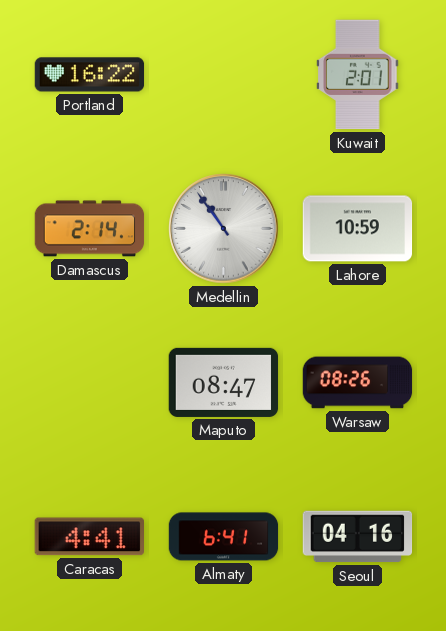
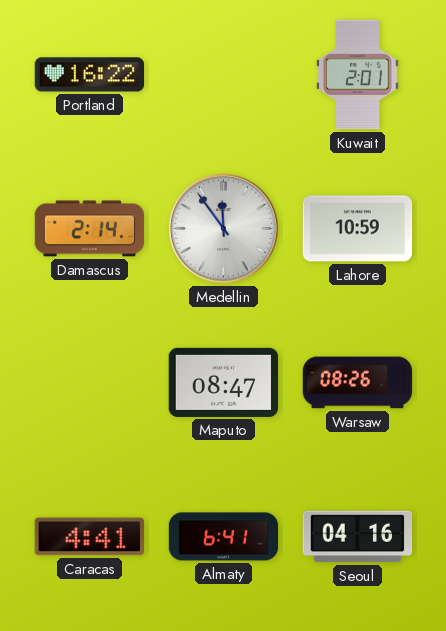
Medellin: 10:54 -> 11:54 (224, 229)
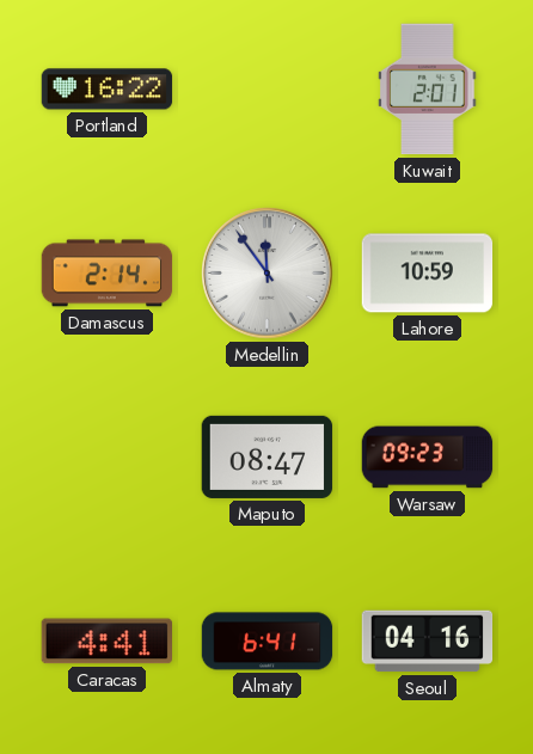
Warsaw: 08:26 -> 09:23 (428, 458)
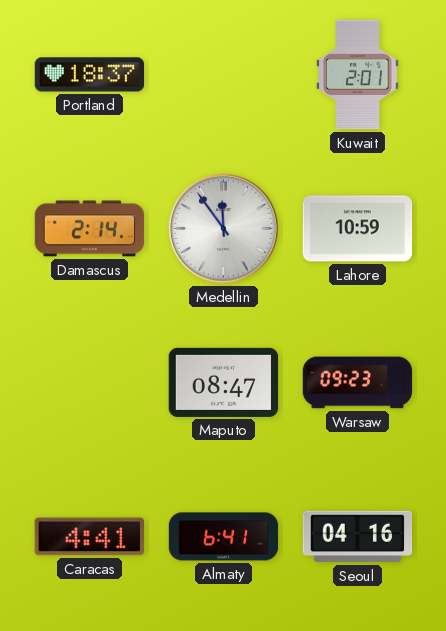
Portland: 16:22 -> 18:37 (90, 75)
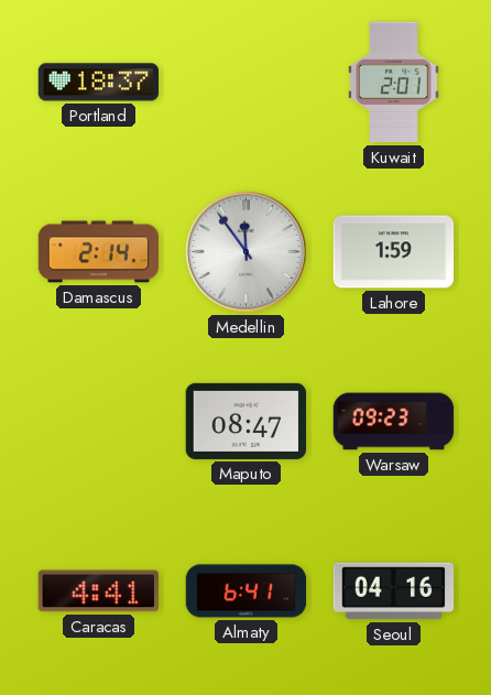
Lahore: 10:59 -> 1:59 (394, 252)
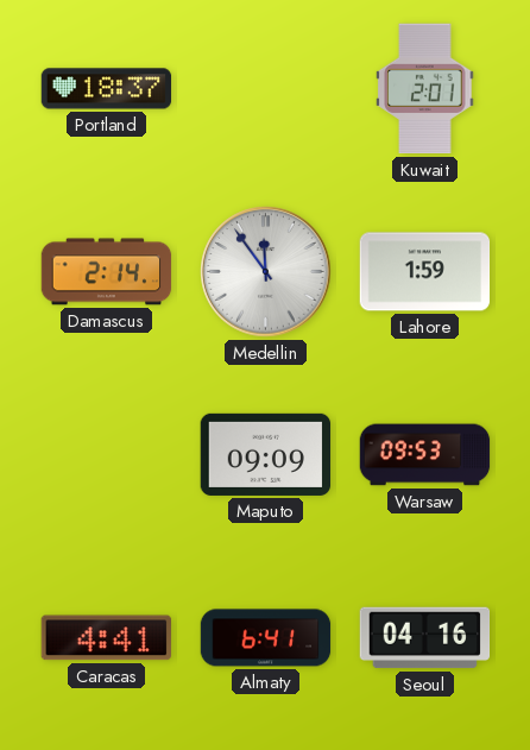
Maputo: 08:47 -> 09:09 (266, 454)
Warsaw: 09:23 -> 09:53 (425, 455)
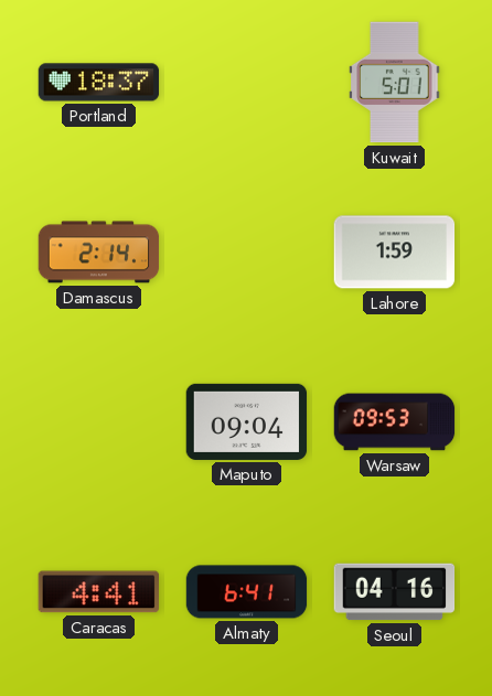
Kuwait: 2:01 -> 5:01 (395, 83)
Medellin: 11:54 -> none (266, 272)
Maputo: 09:09 -> 09:04 (247, 421)
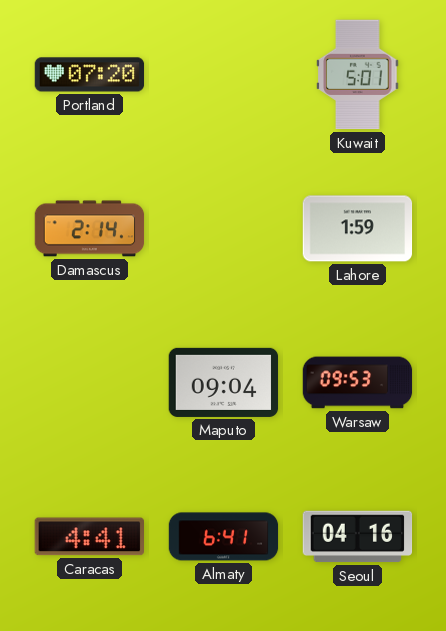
Portland: 18:37 -> 07:20 (90, 75)
